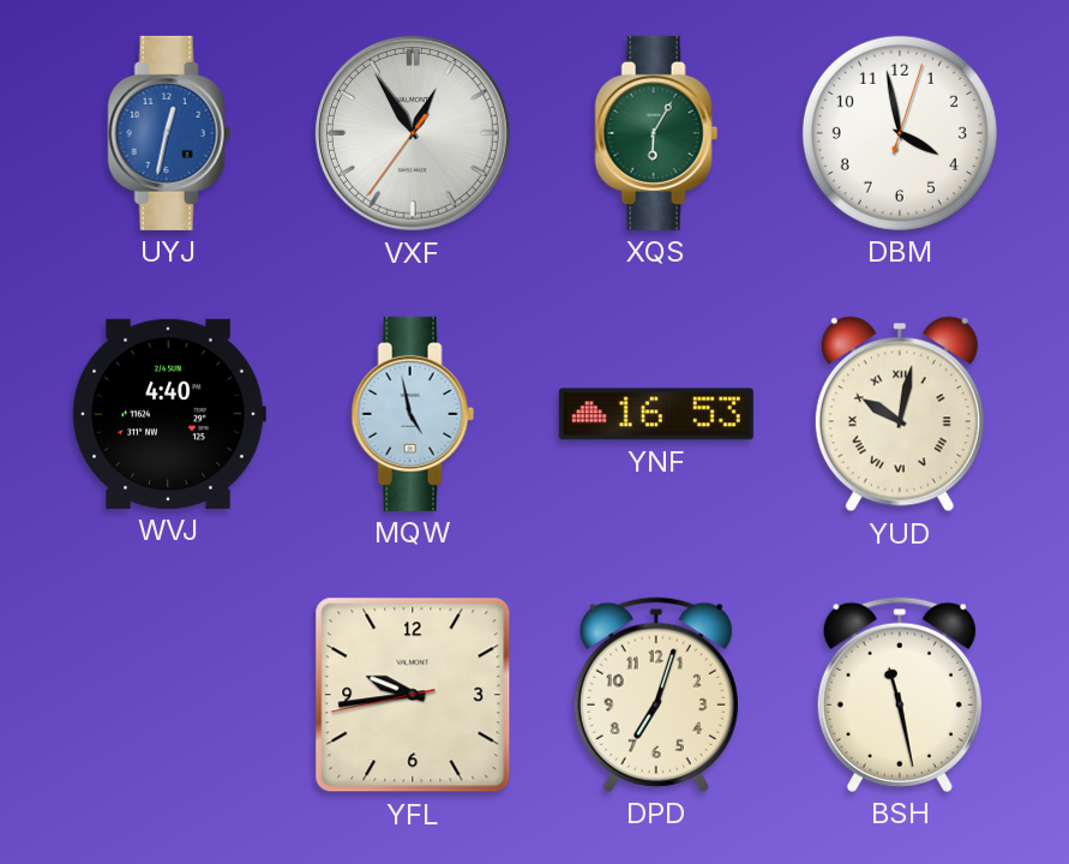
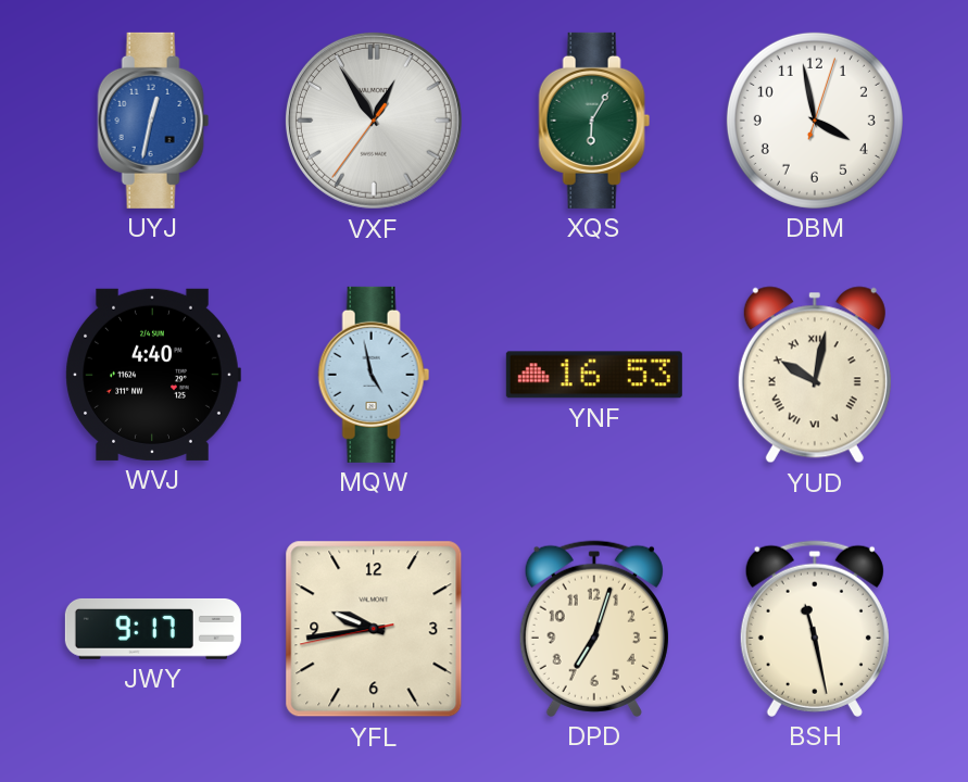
JWY: none -> 9:17 (153, 629)
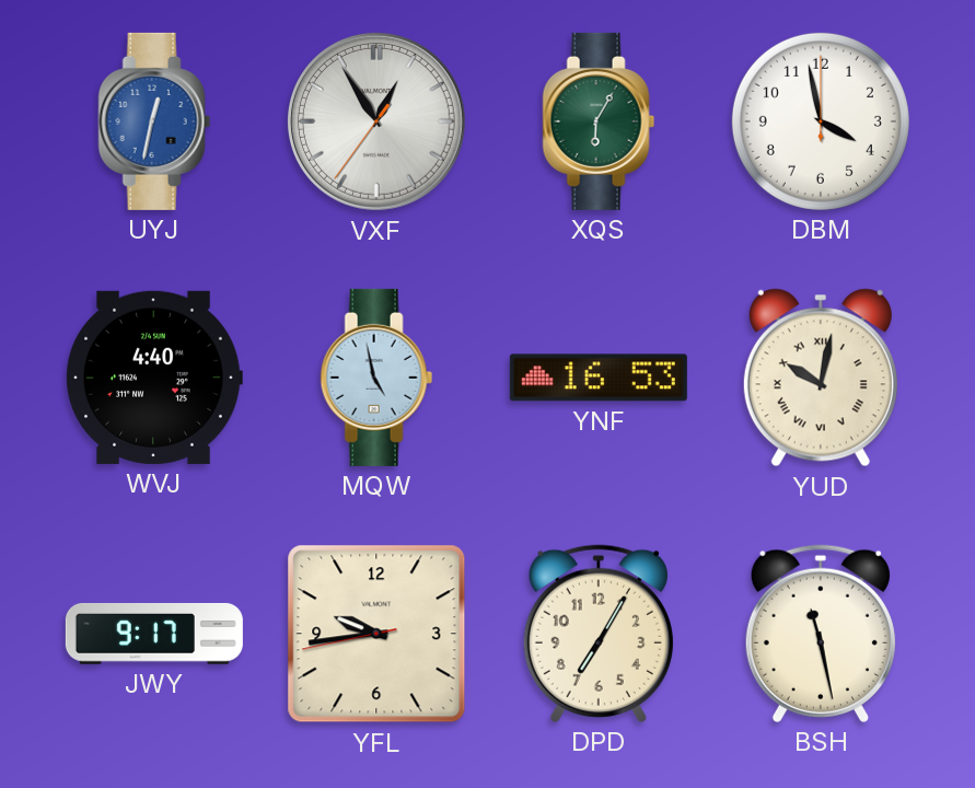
DBM: 3:58:03 -> 3:58:00 (821, 121)
DPD: 7:03 -> 7:05 (599, 634)
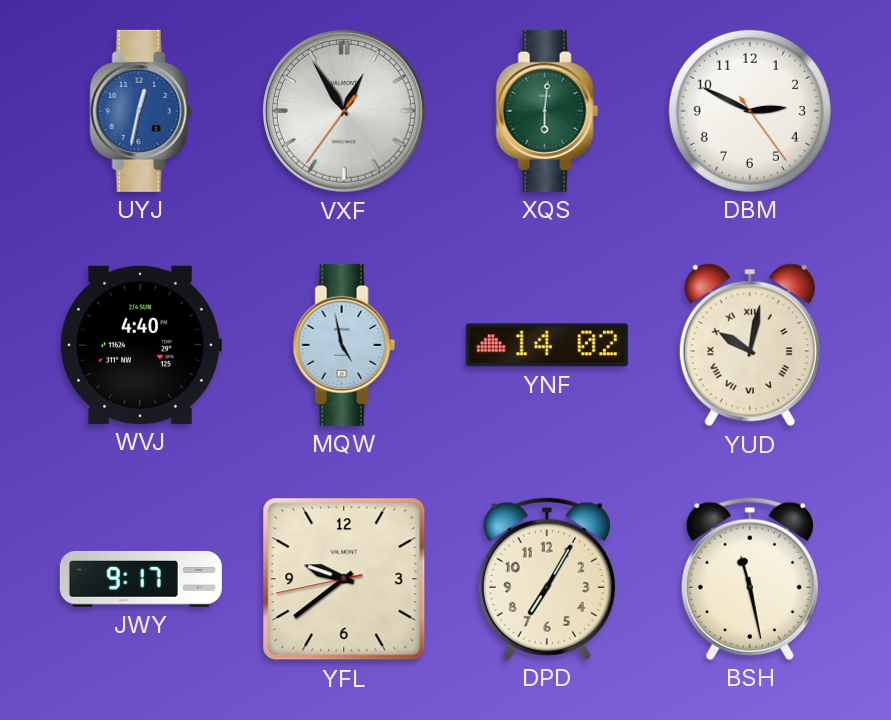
XQS: 6:05 -> 6:01 (547, 111)
DBM: 3:58 -> 2:49 (750, 111)
YNF: 16:53 -> 14:02 (547, 345)
YFL: 9:43 -> 9:38 (344, 579)
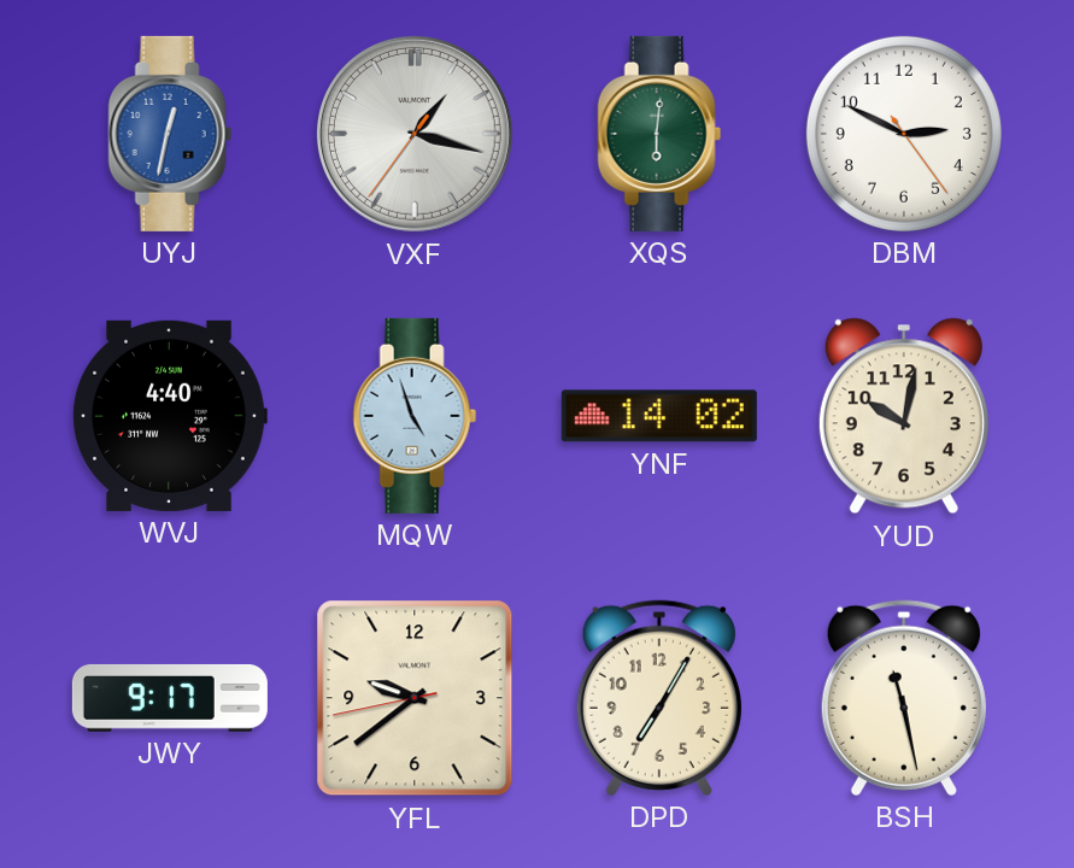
VXF: 12:54 -> 1:17 (415, 134)
MQW: 4:58 -> 4:57 (415, 416)
YUD numerals: Roman -> Arabic (904, 416)
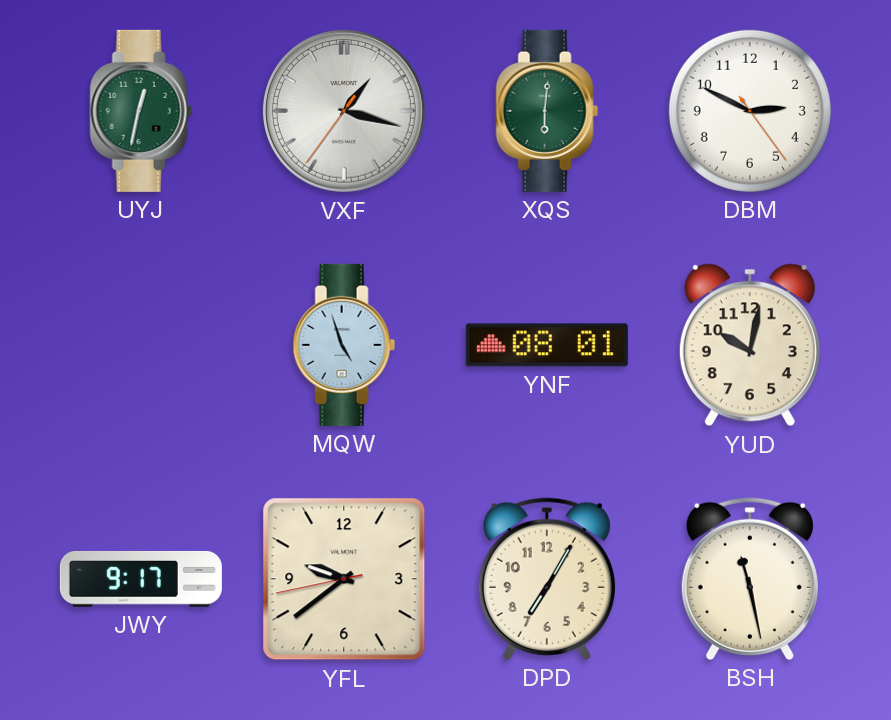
UYJ dial: blue -> green (141, 111)
WVJ: 4:40 -> none (170, 416)
YNF: 14:02 -> 08:01 (547, 345)
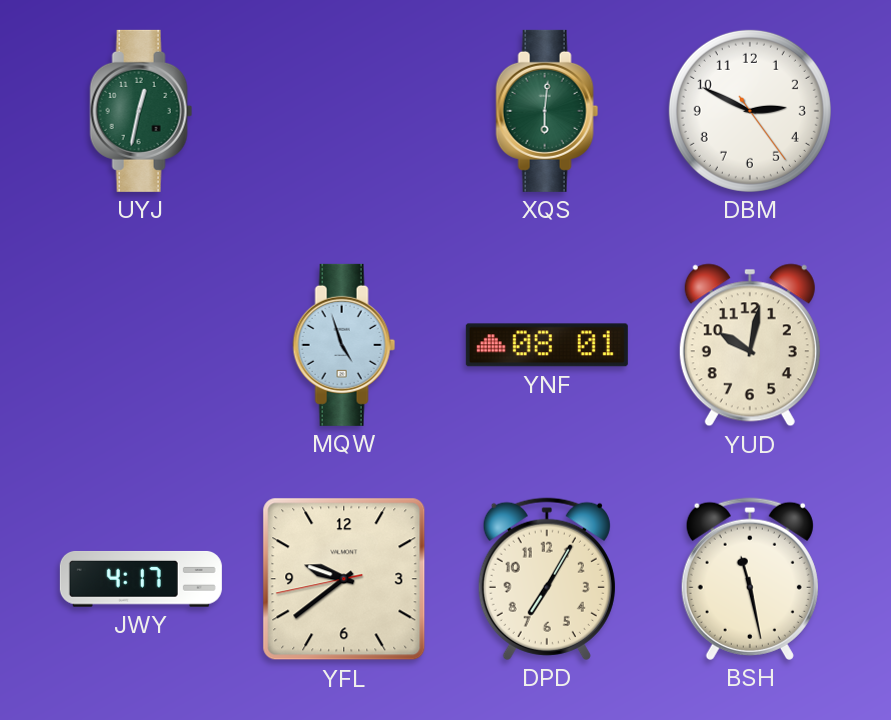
VXF: 1:17 -> none (344, 111)
JWY: 9:17 -> 4:17 (141, 579)
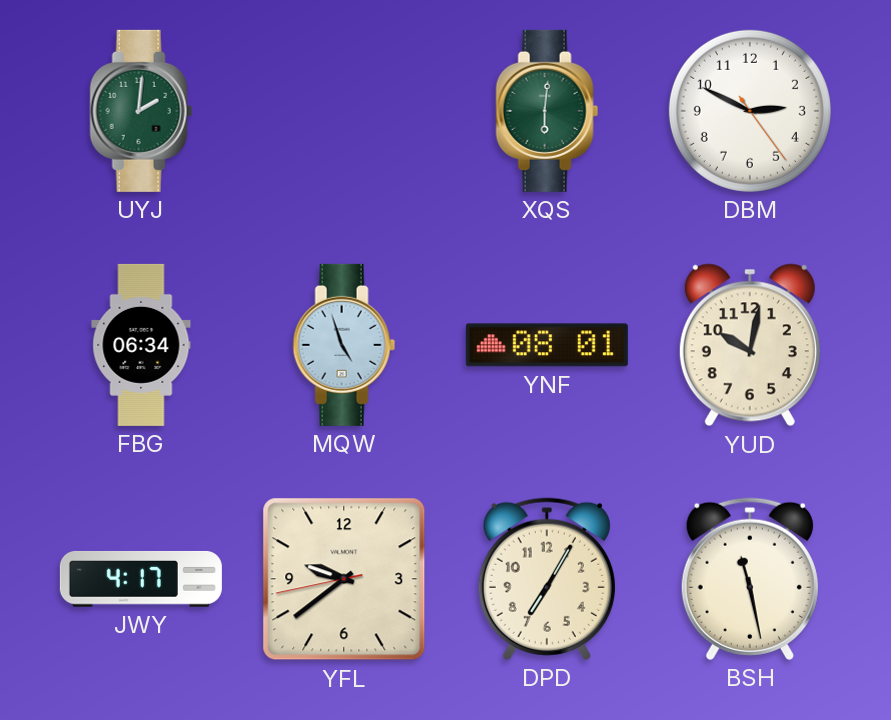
UYJ: 12:32 -> 2:01 (141, 111)
FBG: none -> 06:34 (141, 345)
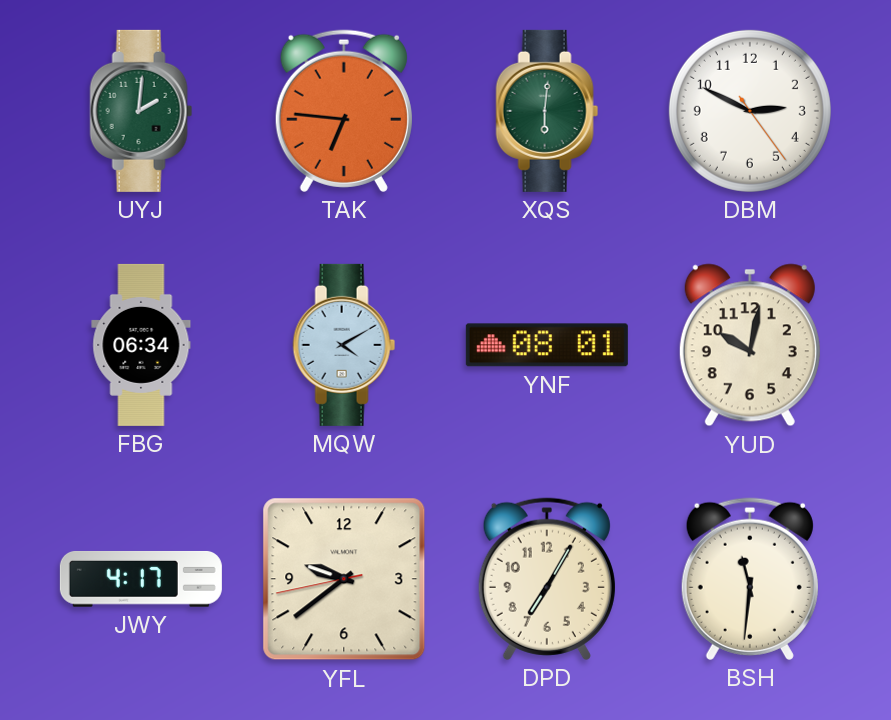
TAK: none -> 6:46 (344, 111)
MQW: 4:57 -> 4:10 (344, 345)
BSH: 11:28 -> 11:31 (750, 579)
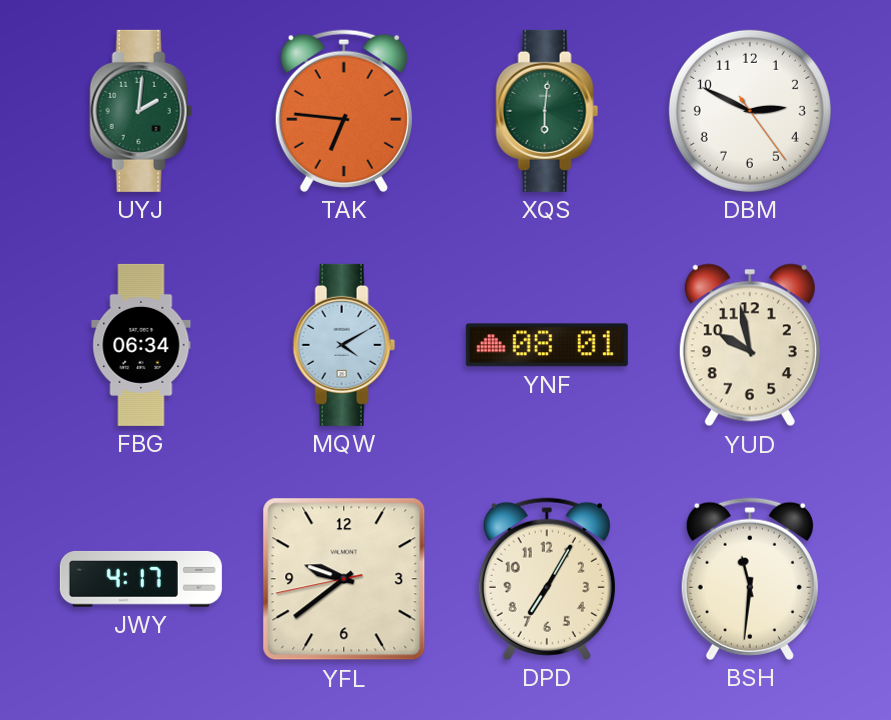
YUD: 10:02 -> 9:58 (750, 345)
